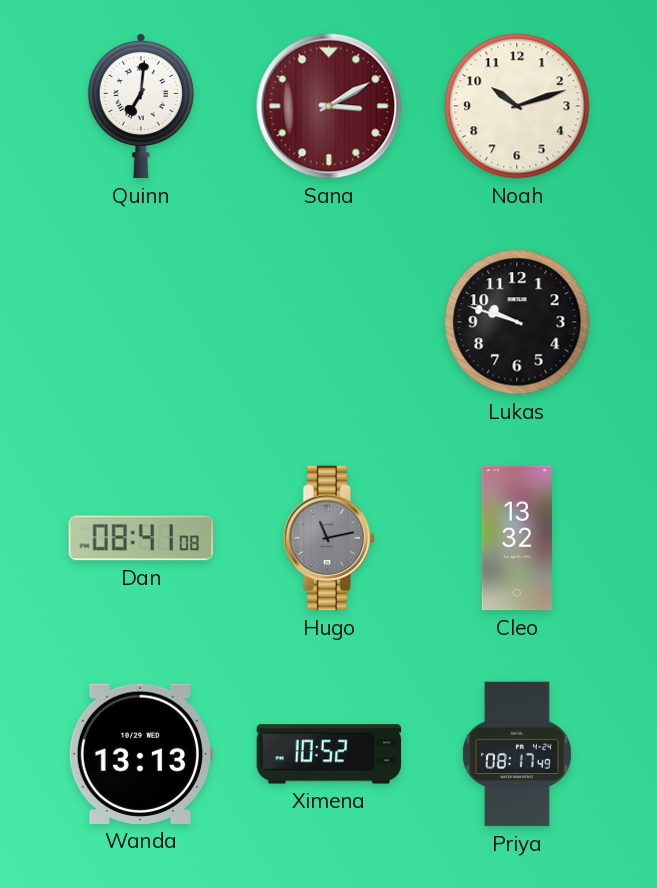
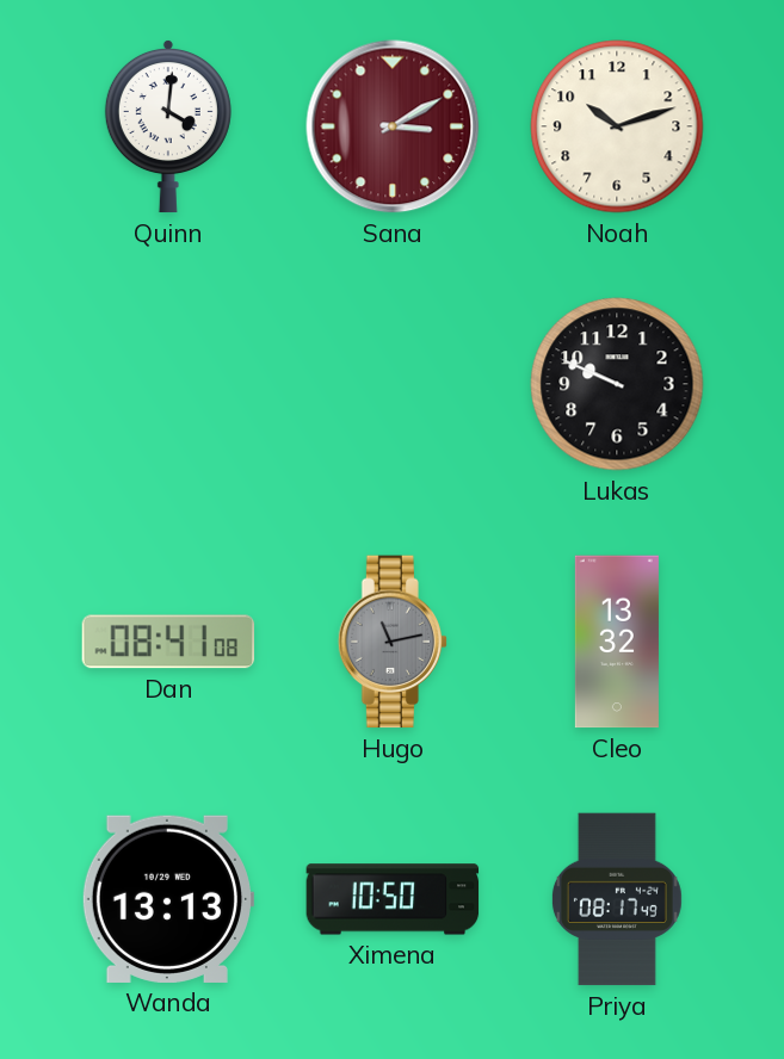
Quinn: 7:01 -> 4:01 (168, 126)
Lukas: 9:48 -> 9:49 (617, 384)
Ximena: 10:52 -> 10:50 (393, 899)
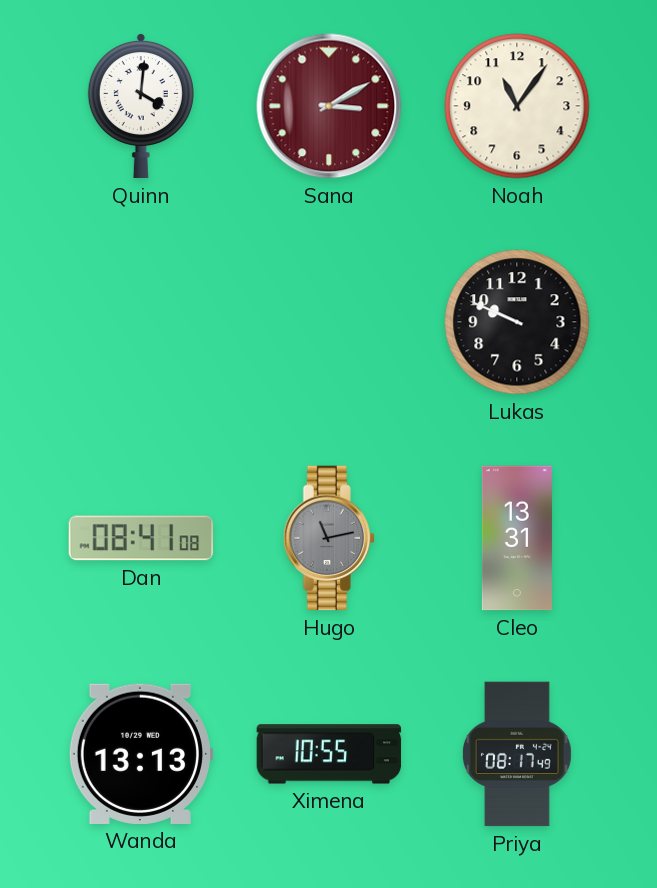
Noah: 10:12 -> 11:06 (517, 106)
Cleo: 13:32 -> 13:31 (517, 538)
Ximena: 10:50 -> 10:55 (329, 754)
